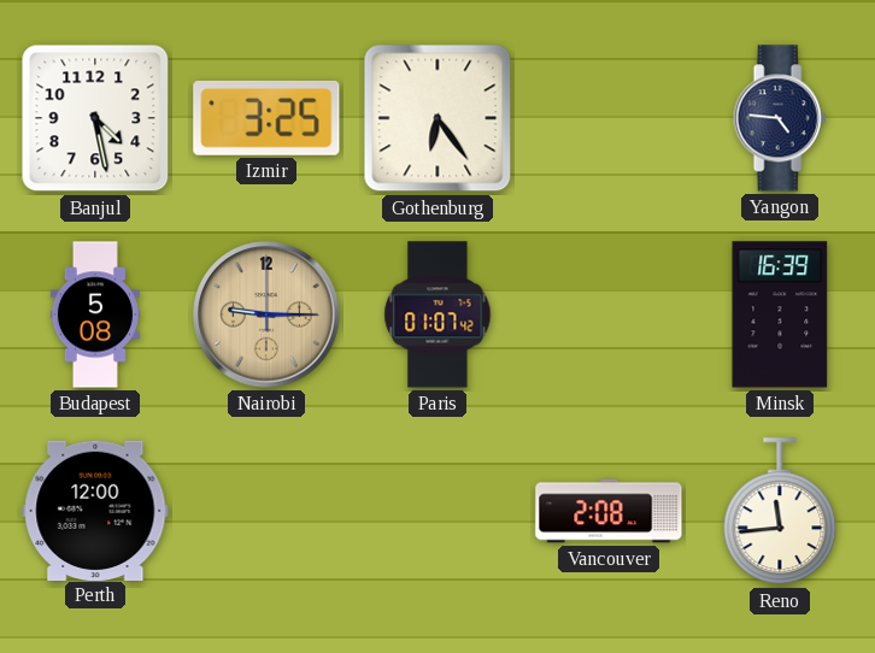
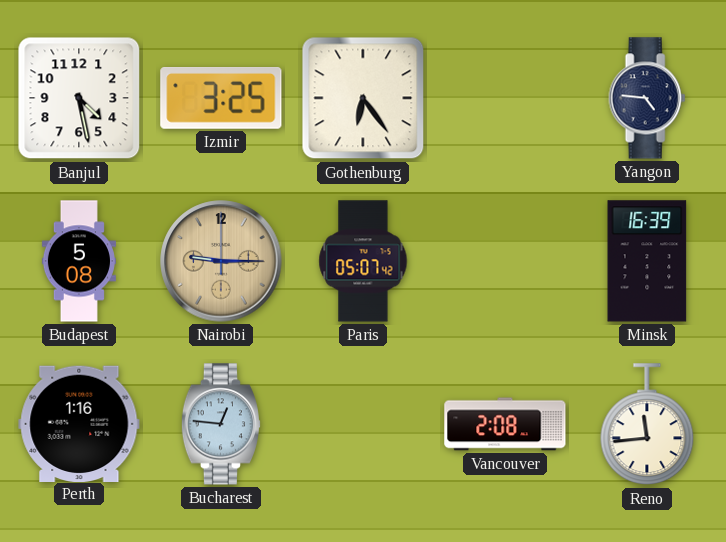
Paris: 01:07 -> 05:07 (363, 261)
Perth: 12:00 -> 1:16 (79, 423)
Bucharest: none -> 12:46 (220, 424)
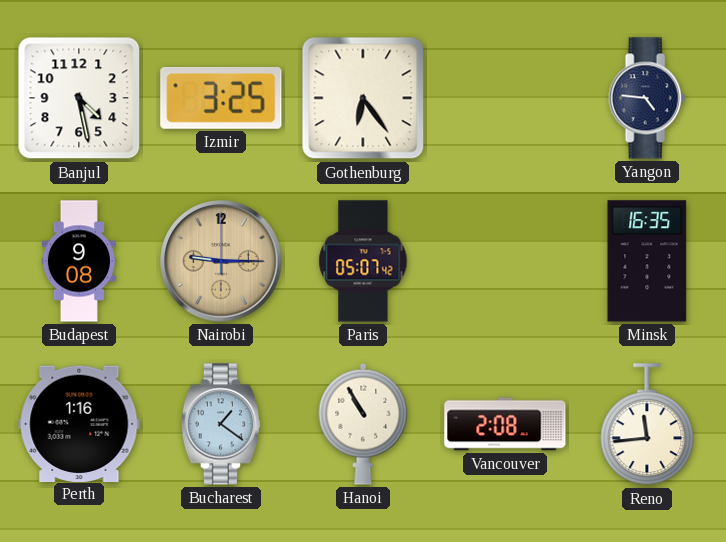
Budapest: 5:08 -> 9:08 (79, 261)
Minsk: 16:39 -> 16:35 (647, 261)
Bucharest: 12:46 -> 1:21 (220, 424)
Hanoi: none -> 10:55 (363, 424)
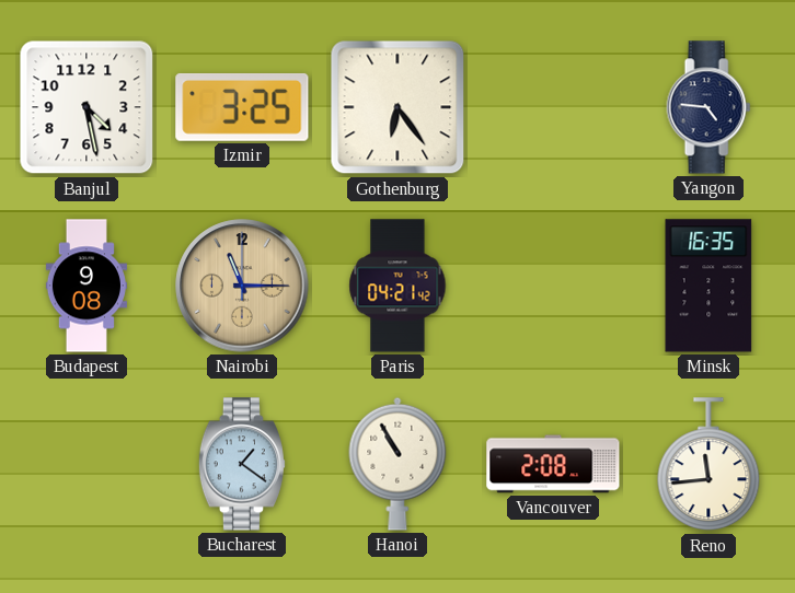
Nairobi: 9:15 -> 11:15 (242, 286)
Paris: 05:07 -> 04:21 (397, 286)
Perth: 1:16 -> none (79, 423)
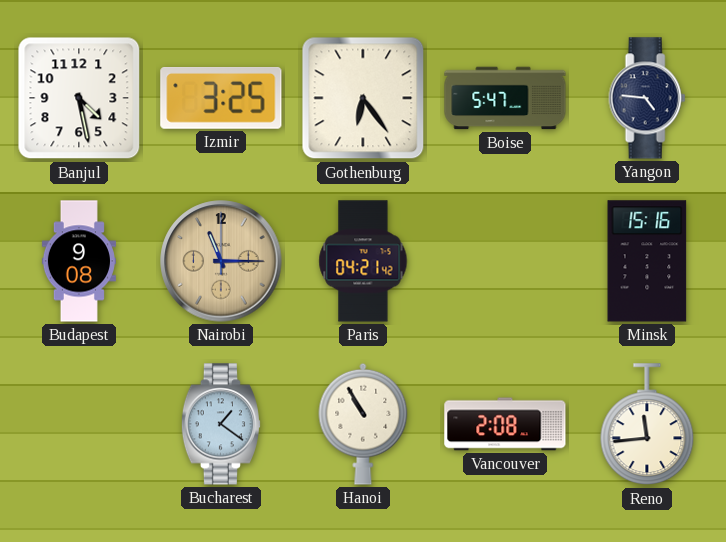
Boise: none -> 5:47 (505, 98)
Minsk: 16:35 -> 15:16 (647, 261)
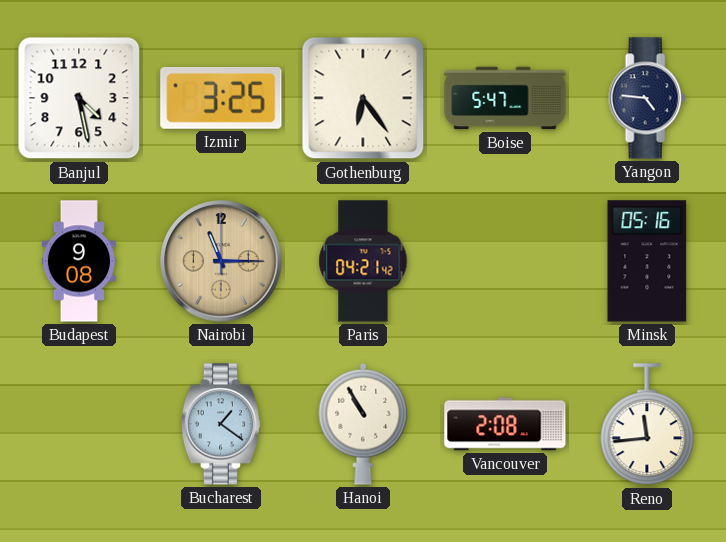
Minsk: 15:16 -> 05:16 (647, 261)
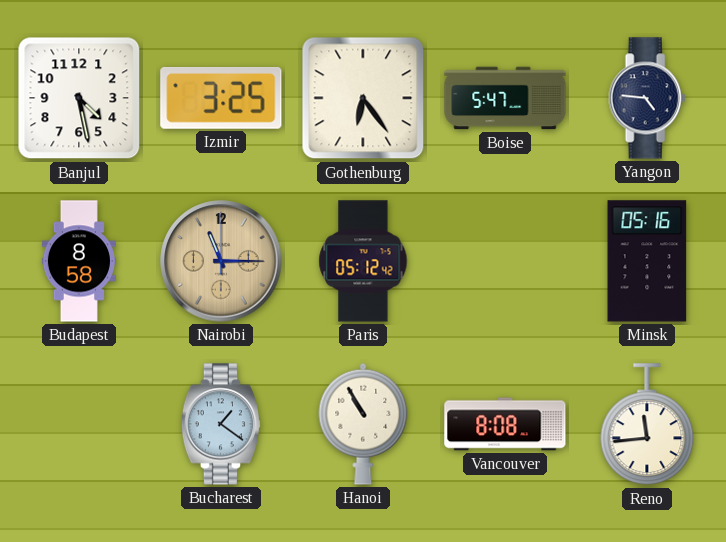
Budapest: 9:08 -> 8:58 (79, 261)
Paris: 04:21 -> 05:12 (363, 261)
Vancouver: 2:08 -> 8:08 (505, 424)
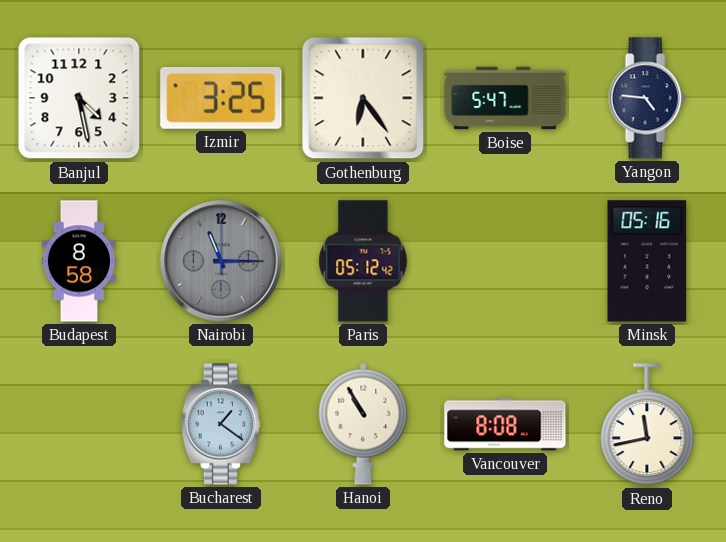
Nairobi dial: champagne -> grey (221, 261)
Reno: 11:44 -> 11:43 (647, 425)
